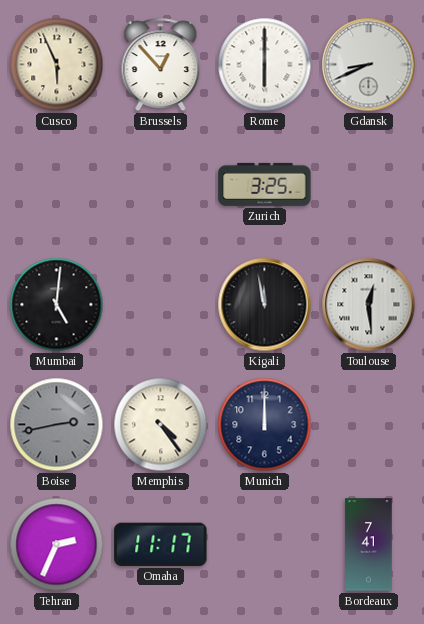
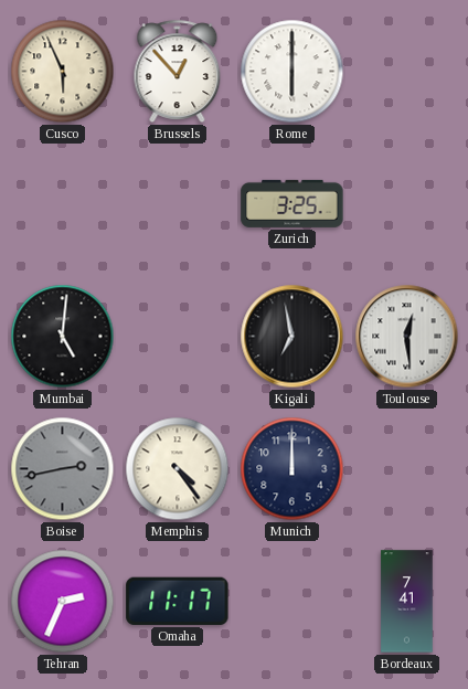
Gdansk: 8:41 -> none (369, 65)
Kigali: 11:58 -> 6:58 (292, 337)
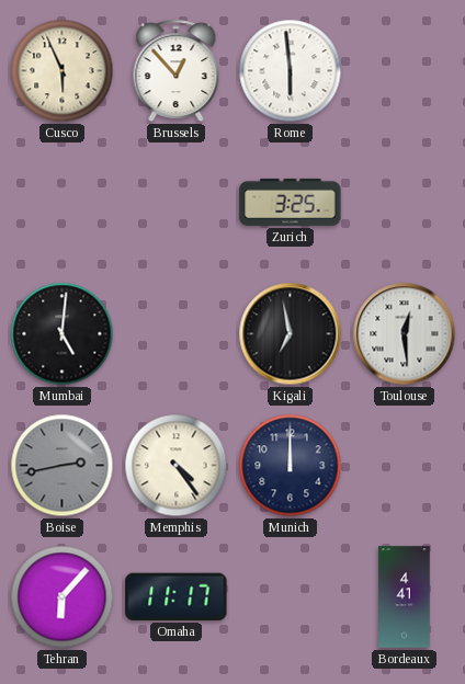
Rome: 6:00 -> 5:59 (291, 71)
Tehran: 2:34 -> 6:07 (63, 597)
Bordeaux: 7:41 -> 4:41 (405, 597)
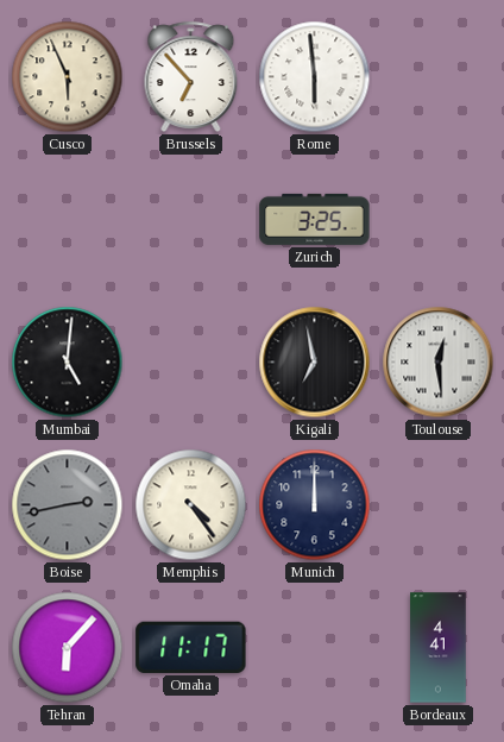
Brussels: 12:53 -> 6:53 (191, 76)
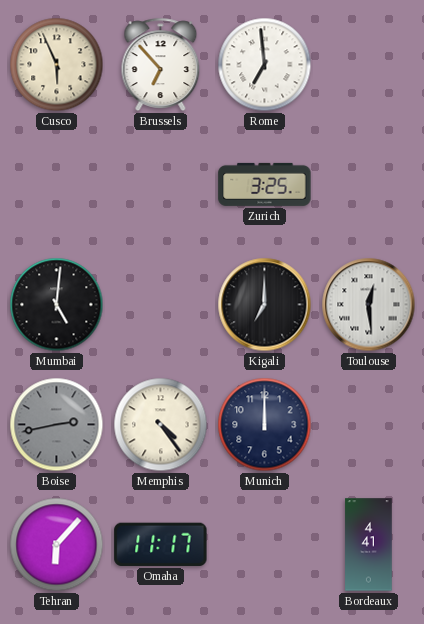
Rome: 5:59 -> 6:59 (265, 65)
Kigali: 6:58 -> 7:00 (265, 305)
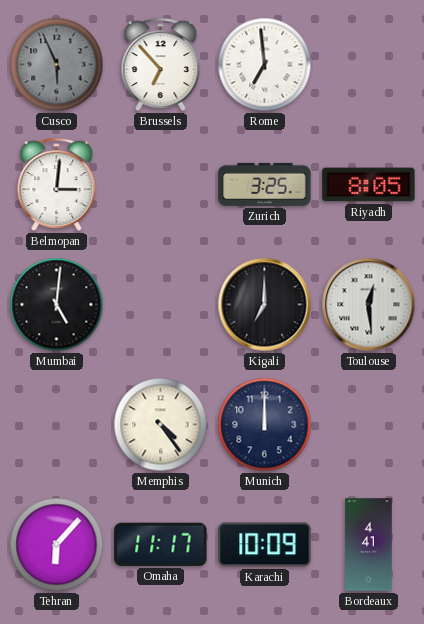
Cusco dial: cream -> grey (57, 65)
Belmopan: none -> 3:01 (57, 184)
Riyadh: none -> 8:05 (369, 185)
Boise: 2:43 -> none (57, 425)
Karachi: none -> 10:09 (265, 545)
